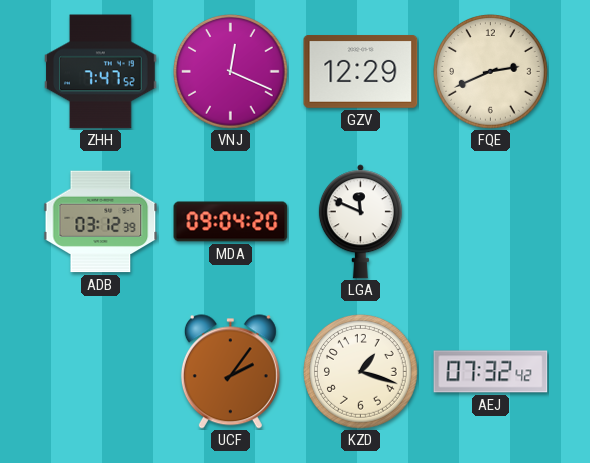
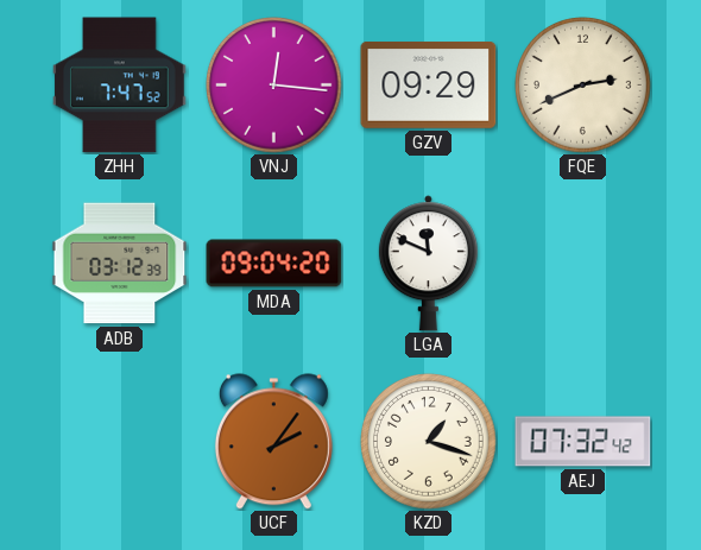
VNJ: 12:19 -> 12:16 (274, 86)
GZV: 12:29 -> 09:29 (429, 86)
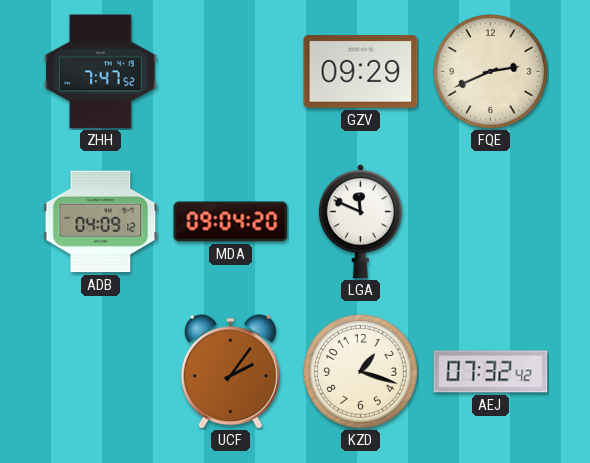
VNJ: 12:16 -> none (274, 86)
ADB: 03:12 -> 04:09 (101, 222)
